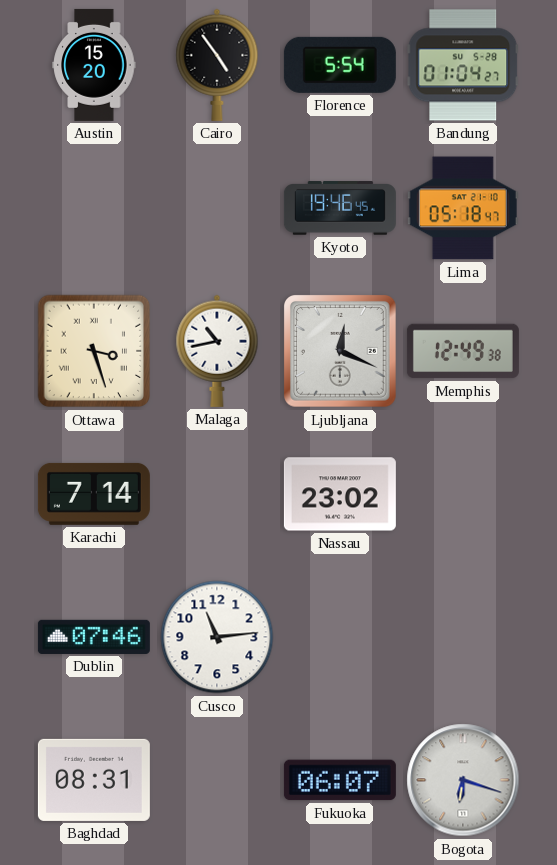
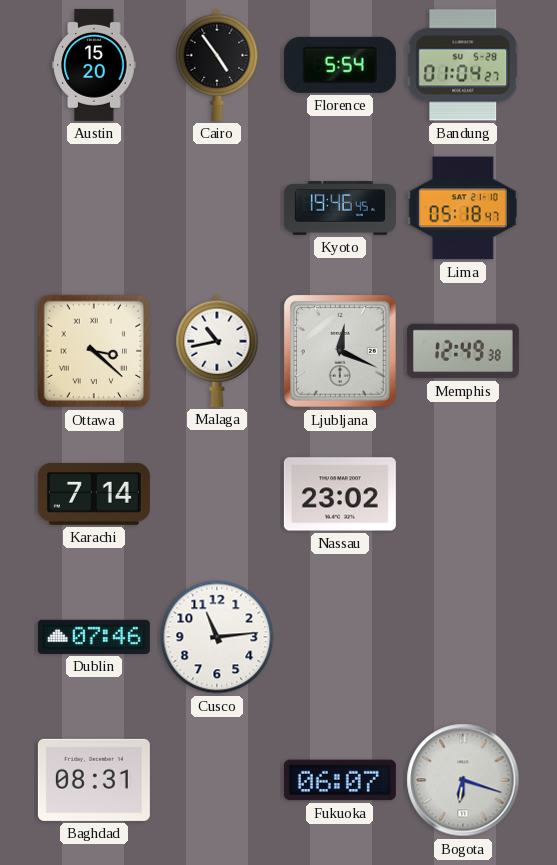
Ottawa: 3:27 -> 3:22 (94, 351)
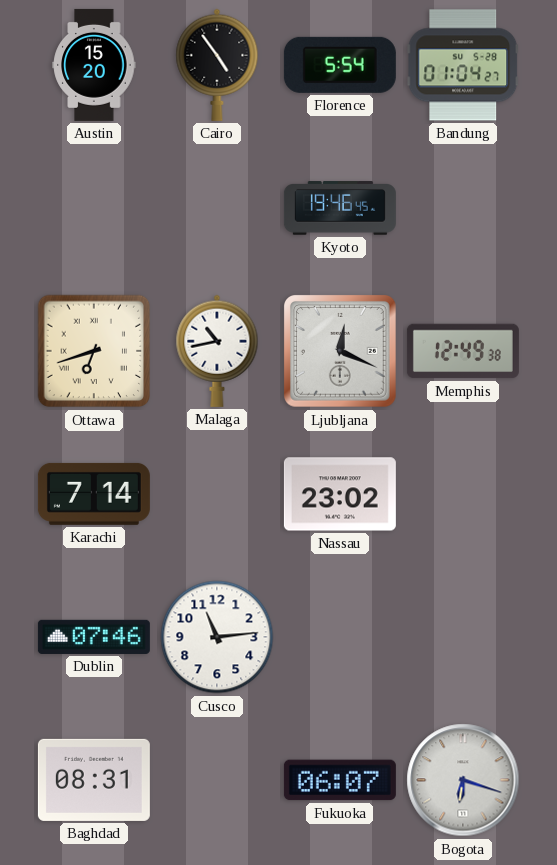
Lima: 05:18 -> none (463, 208)
Ottawa: 3:22 -> 6:42 (94, 351)
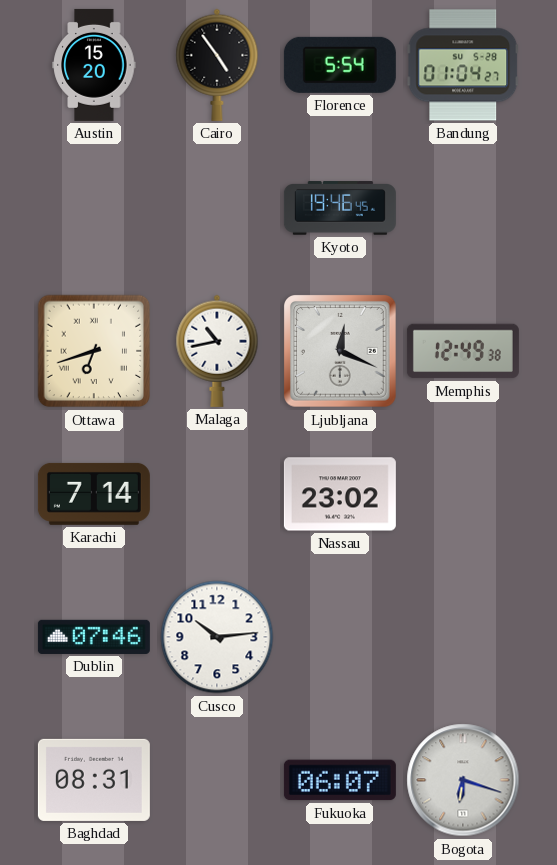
Cusco: 11:14 -> 10:14 (217, 637)
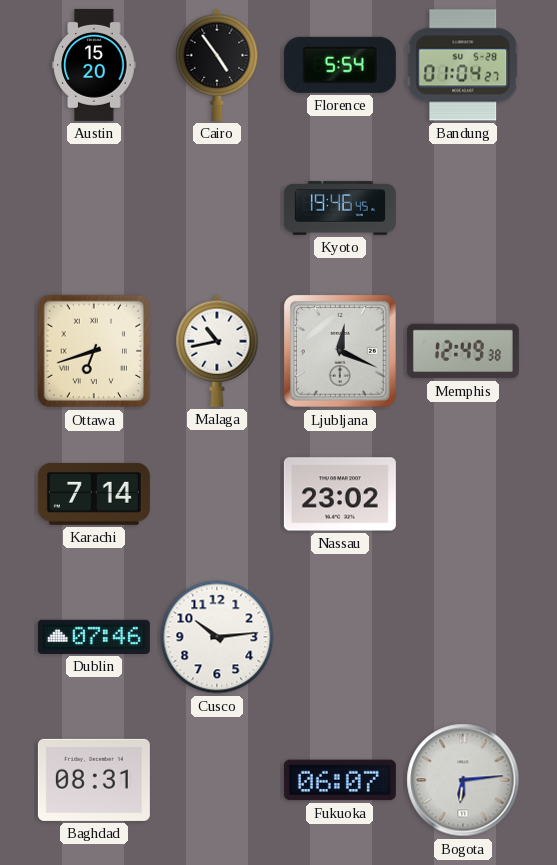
Bogota: 6:18 -> 6:14 (463, 780)
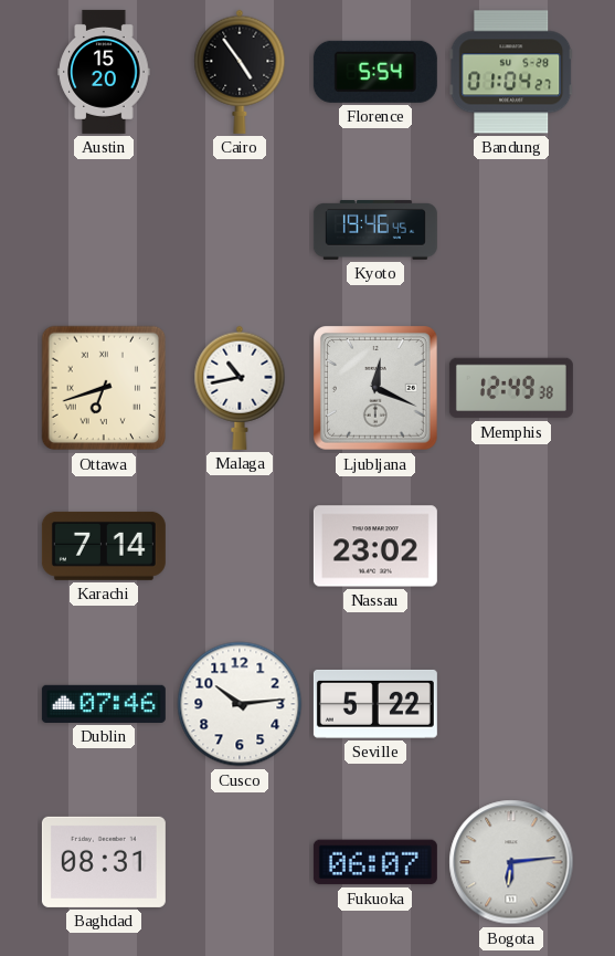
Seville: none -> 5:22 (375, 704)
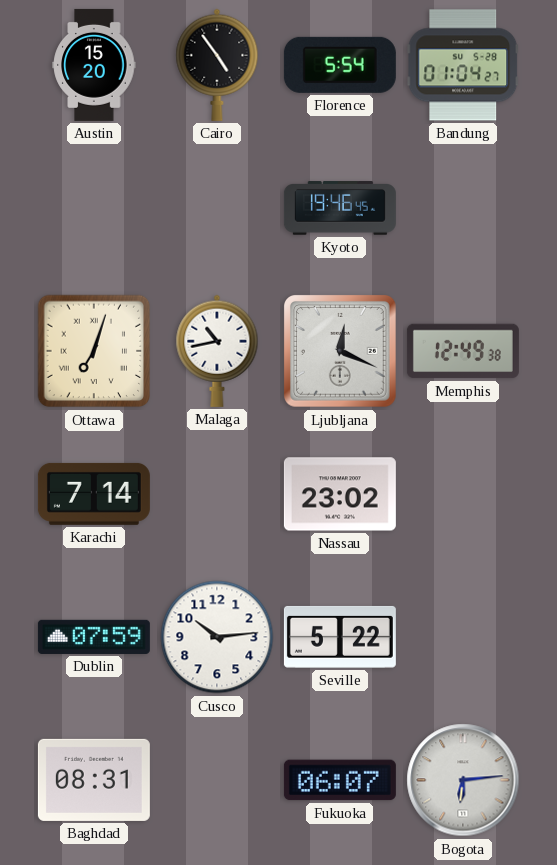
Ottawa: 6:42 -> 7:03 (94, 351)
Dublin: 07:46 -> 07:59 (94, 637)
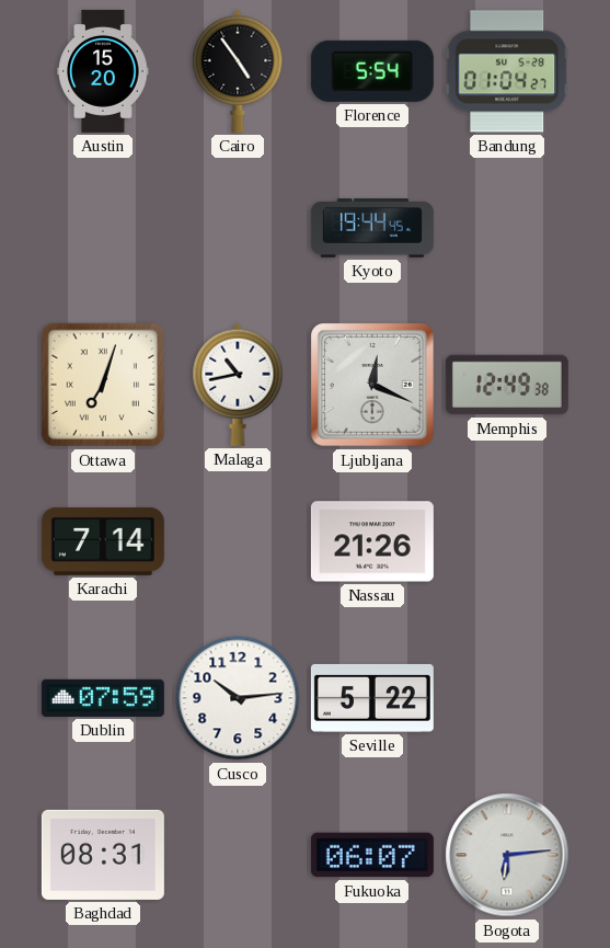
Kyoto: 19:46 -> 19:44 (372, 228)
Nassau: 23:02 -> 21:26 (372, 541)
